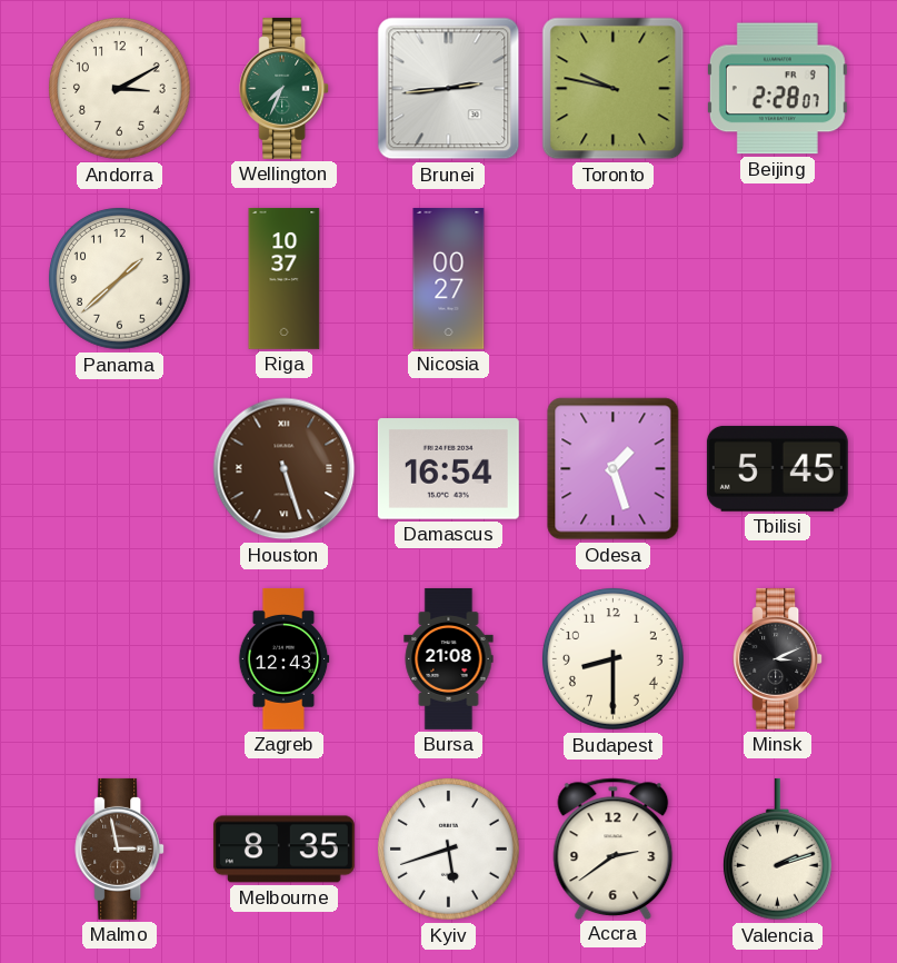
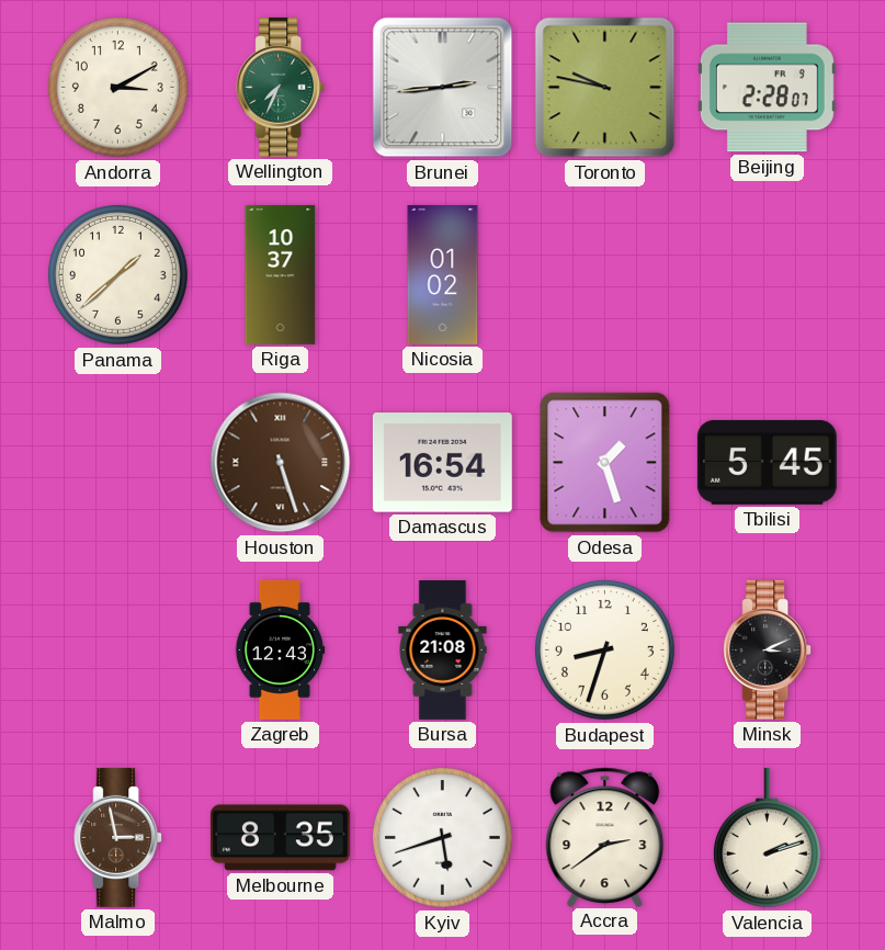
Nicosia: 00:27 -> 01:02 (443, 274)
Budapest: 8:30 -> 8:33 (605, 651)
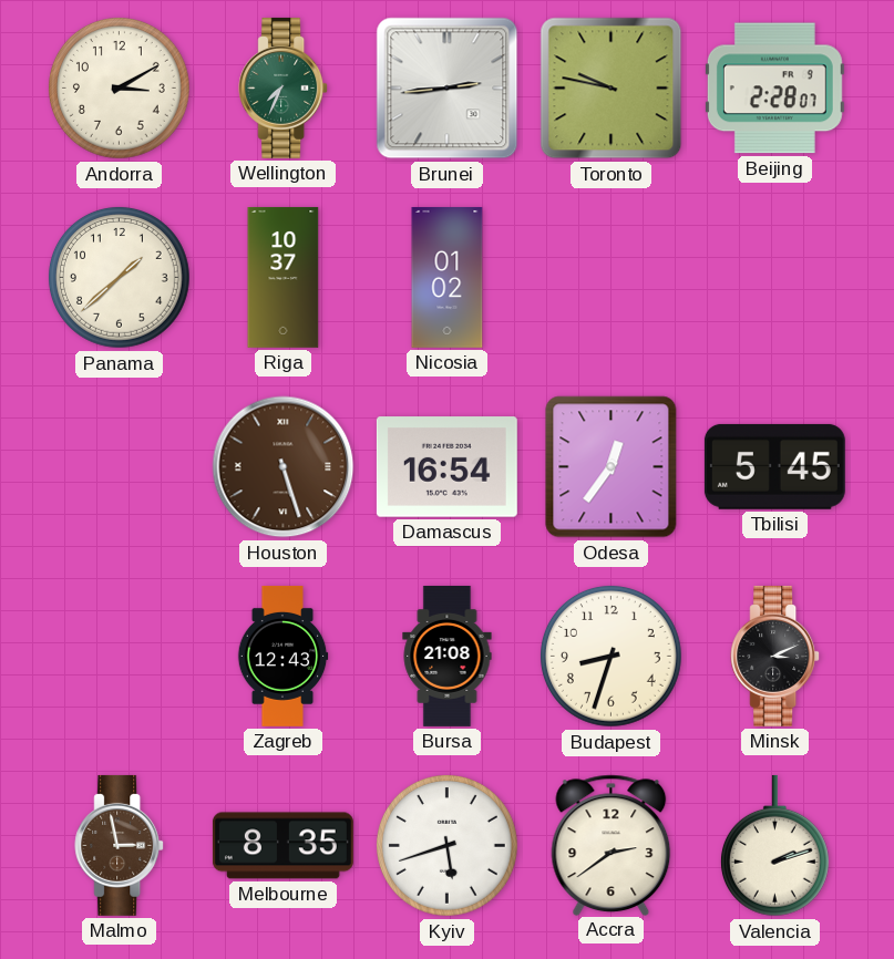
Odesa: 1:27 -> 12:36 (612, 467)
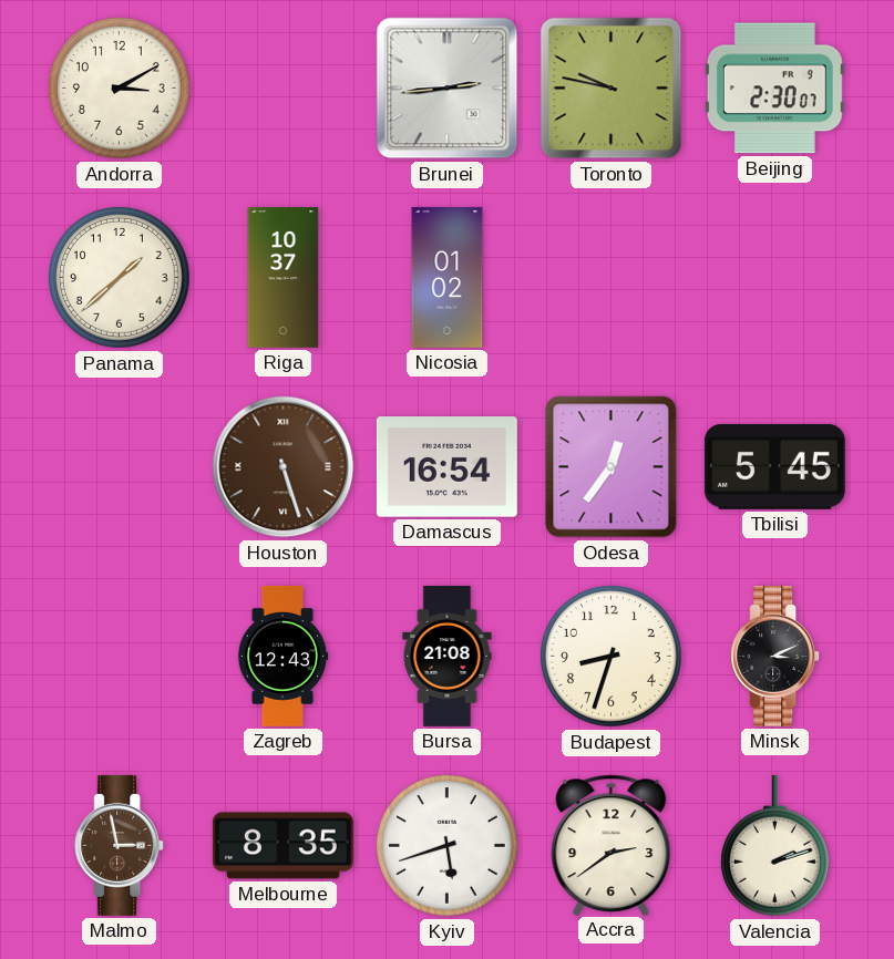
Wellington: 7:34 -> none (284, 87)
Beijing: 2:28 -> 2:30 (774, 89)
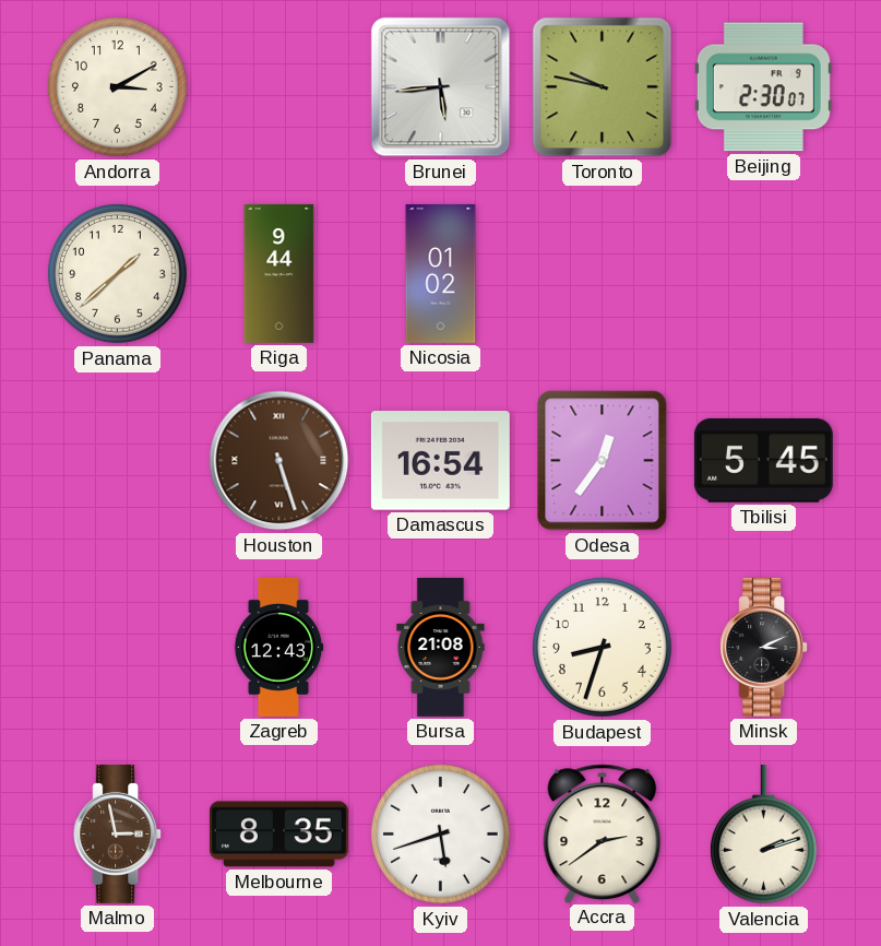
Brunei: 2:44 -> 5:44 (441, 87)
Riga: 10:37 -> 9:44 (279, 273)
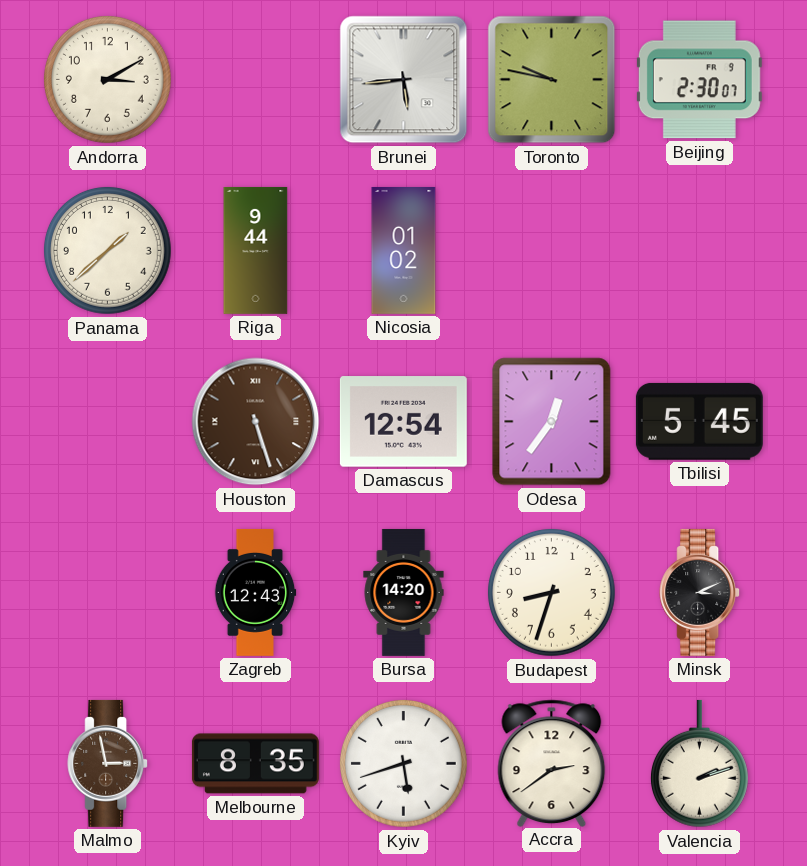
Damascus: 16:54 -> 12:54 (403, 422)
Bursa: 21:08 -> 14:20 (404, 592)
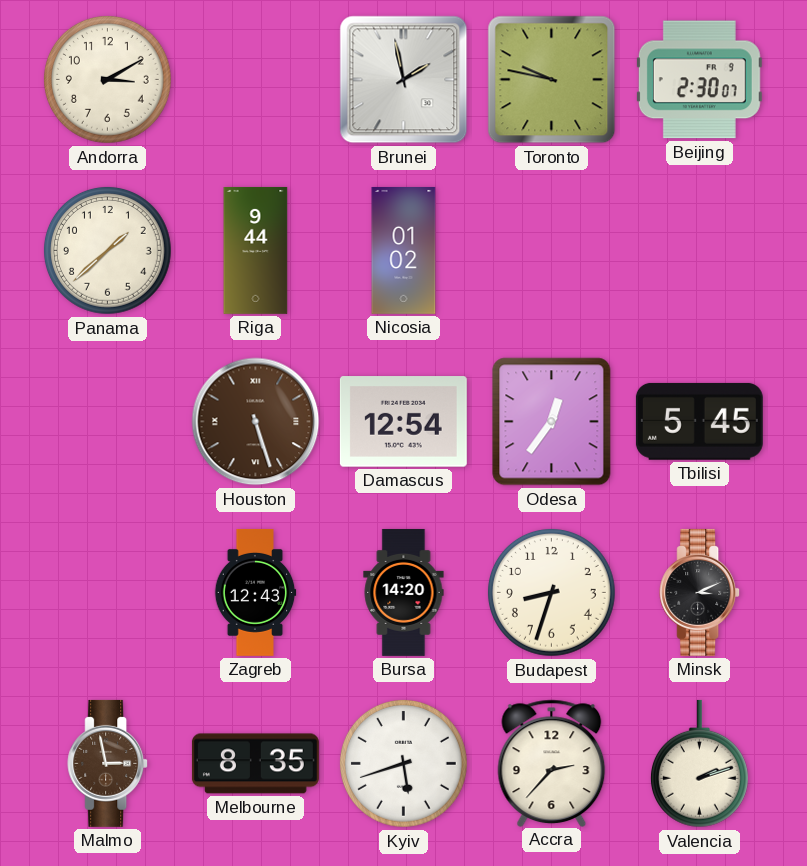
Brunei: 5:44 -> 1:58 (404, 80)
Accra: 2:39 -> 2:37 (552, 763)
